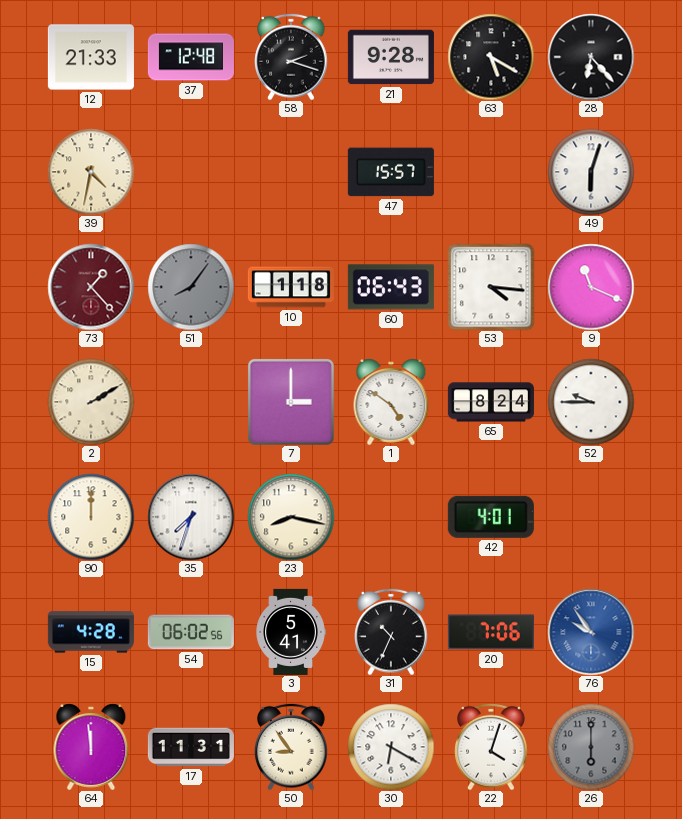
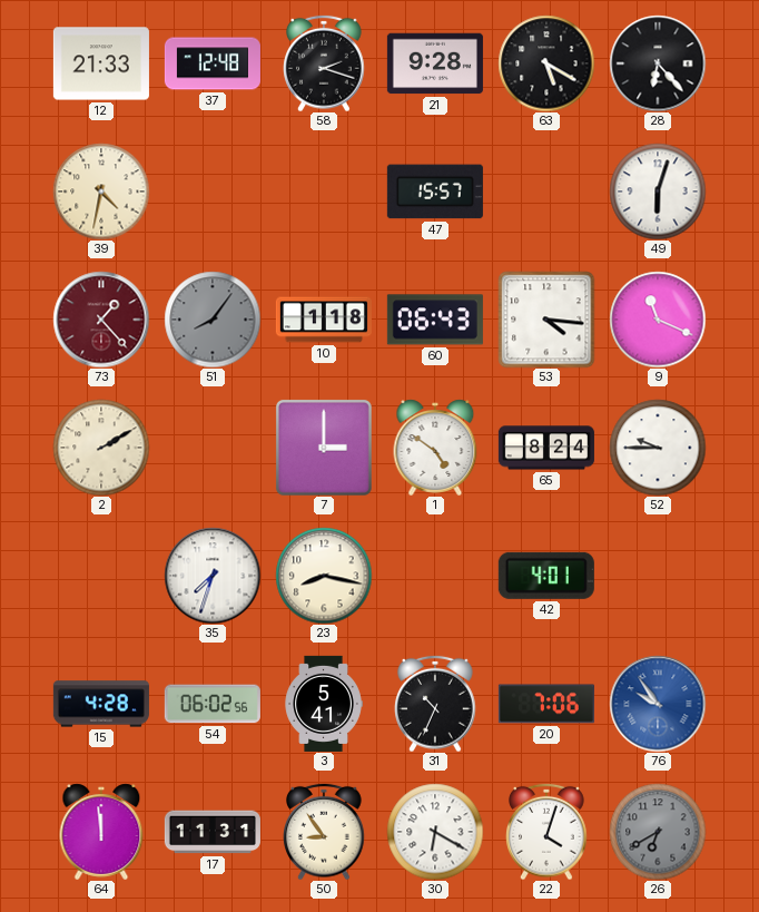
90: 12:00 -> none (91, 517)
26: 6:00 -> 6:40 (658, 832)
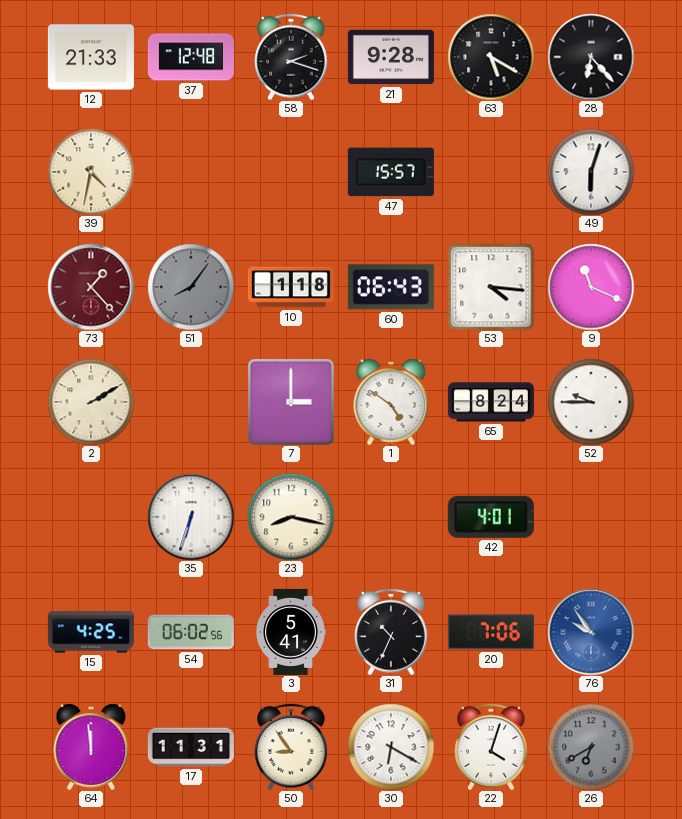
35: 7:33 -> 6:33 (191, 517)
15: 4:28 -> 4:25 (91, 632)
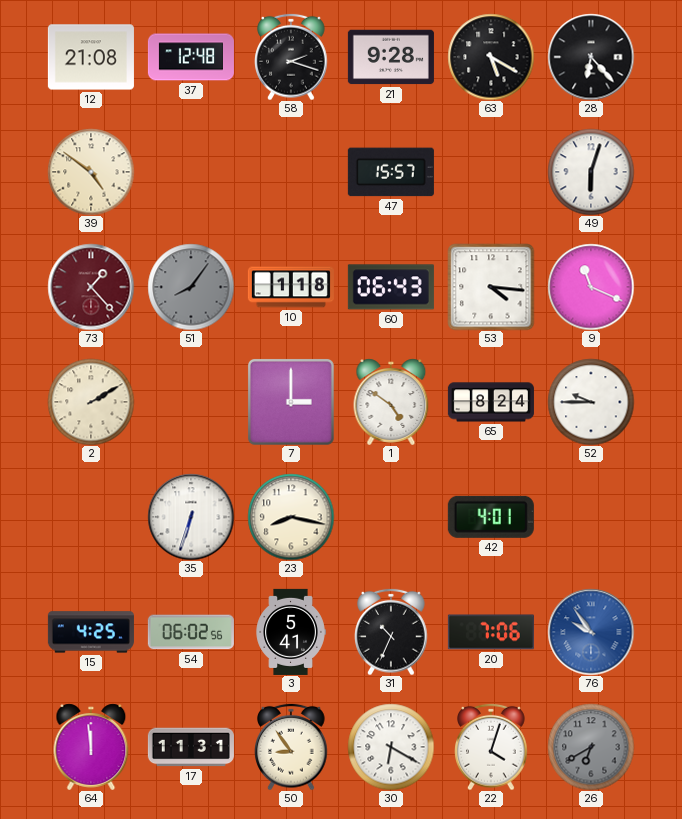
12: 21:33 -> 21:08 (91, 57)
39: 4:32 -> 4:51 (91, 172)
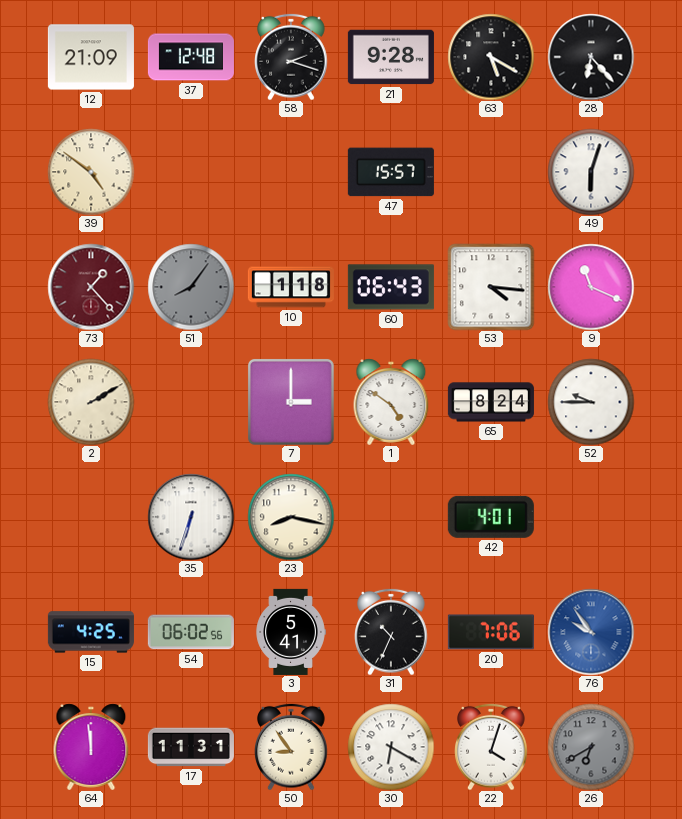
12: 21:08 -> 21:09 (91, 57)
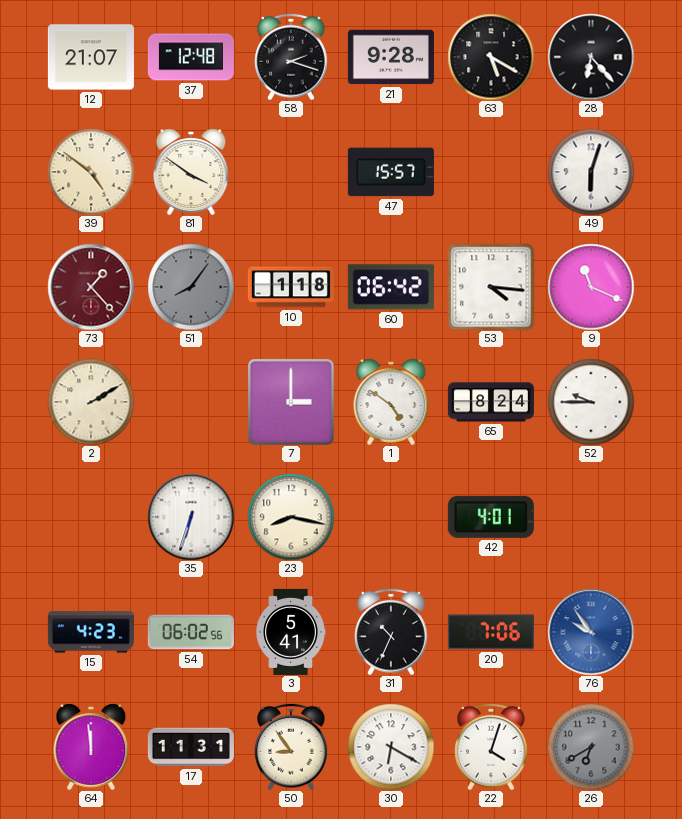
12: 21:09 -> 21:07 (91, 57)
81: none -> 3:51 (191, 172)
60: 06:43 -> 06:42 (391, 287)
15: 4:25 -> 4:23 (91, 632)
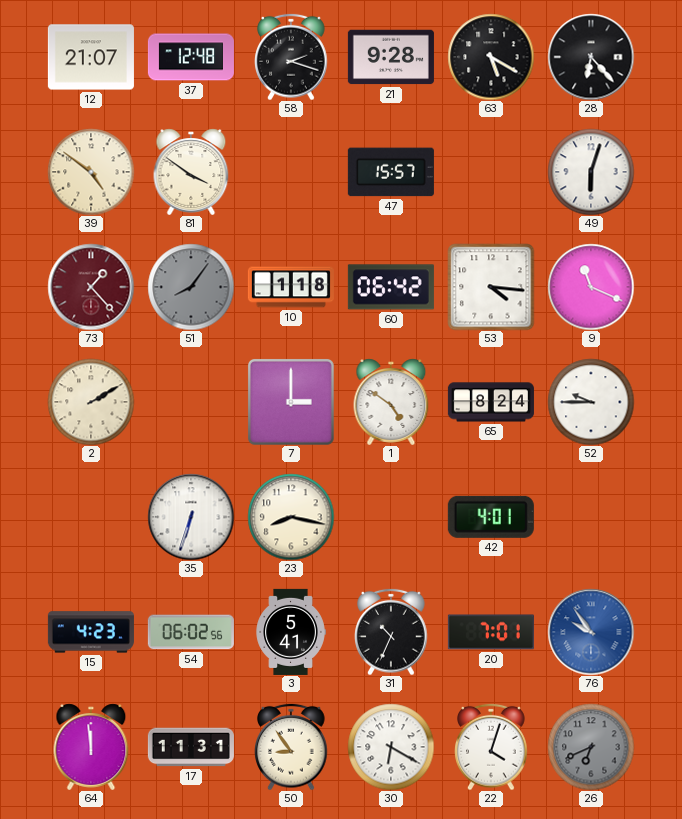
20: 7:06 -> 7:01 (491, 632)
26: 6:40 -> 6:41 (591, 747)
